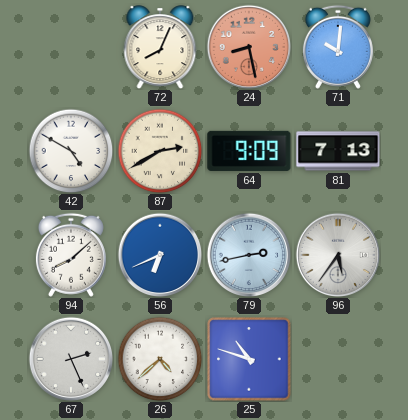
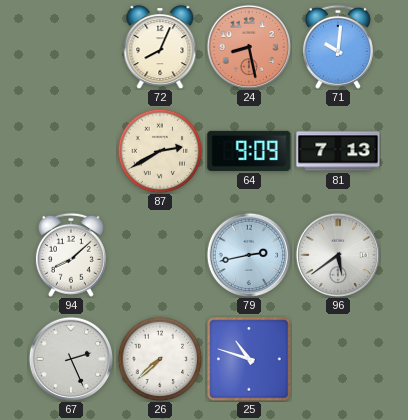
42: 4:50 -> none (71, 151)
56: 6:41 -> none (160, 255)
96: 5:36 -> 5:39 (338, 255)
26: 4:38 -> 7:38 (160, 359)
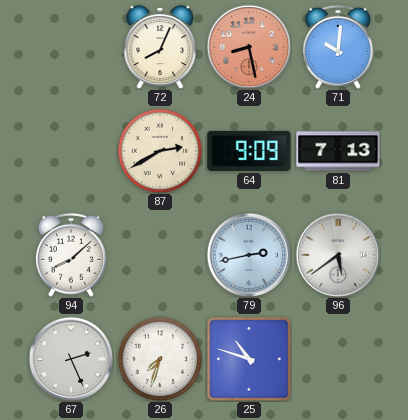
26: 7:38 -> 7:33 (160, 359)
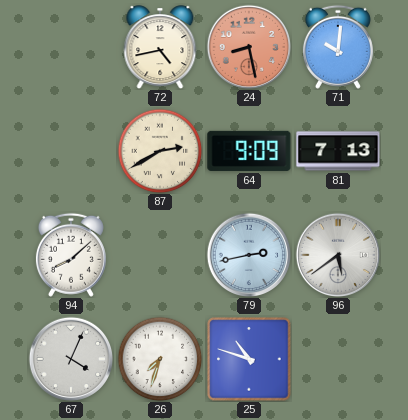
72: 8:04 -> 4:43 (160, 47)
67: 2:26 -> 4:04 (71, 359)
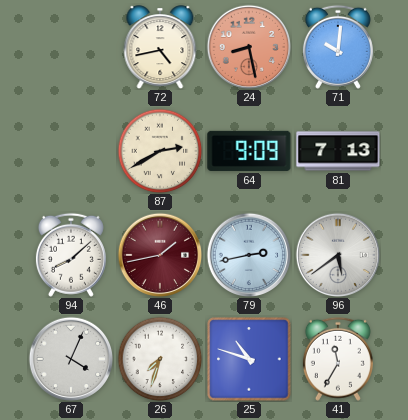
46: none -> 1:43 (160, 255)
41: none -> 11:35 (338, 359)
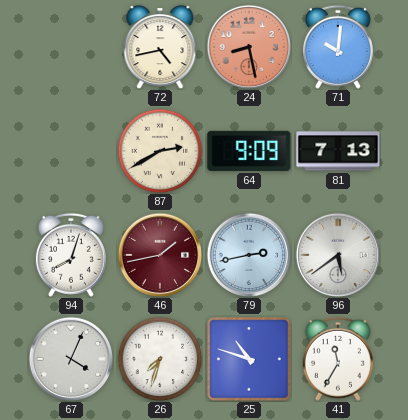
94: 8:08 -> 8:03 (71, 255)
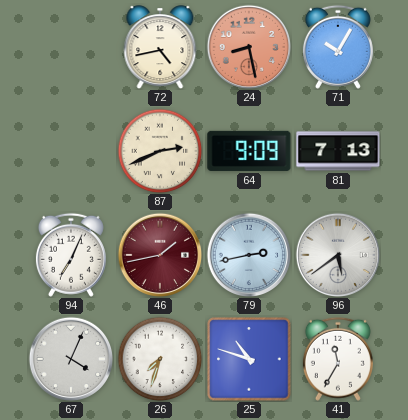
71: 10:01 -> 10:05 (338, 47)
87: 2:40 -> 2:41 (160, 151)
94: 8:03 -> 7:04 (71, 255)
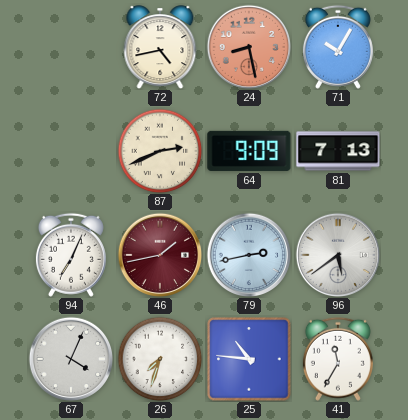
25: 10:48 -> 10:46 (249, 359)
